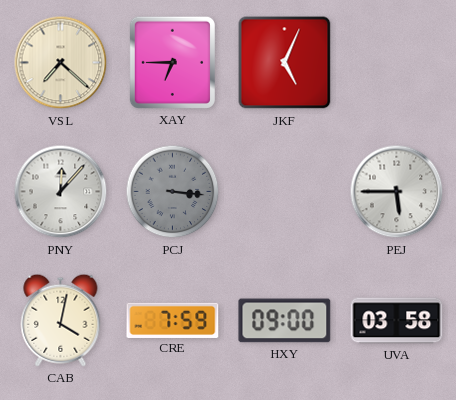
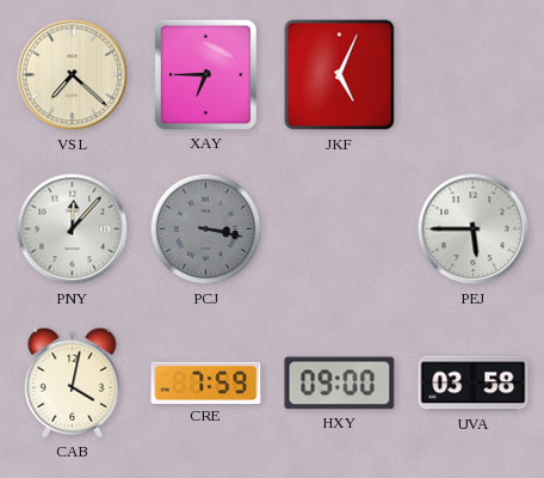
PCJ: 3:16 -> 3:17 (206, 229)
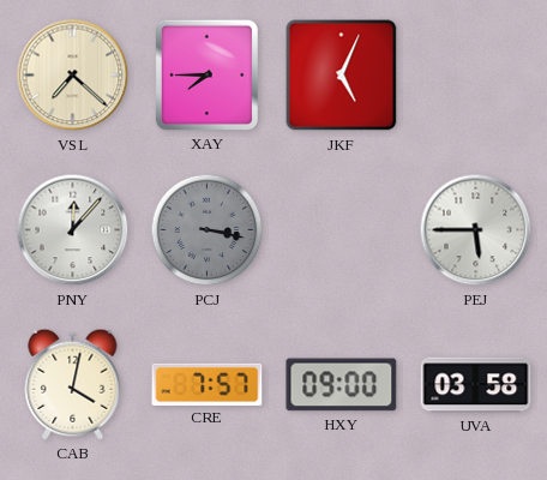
XAY: 6:45 -> 7:45 (206, 74)
CRE: 7:59 -> 7:57 (208, 384)
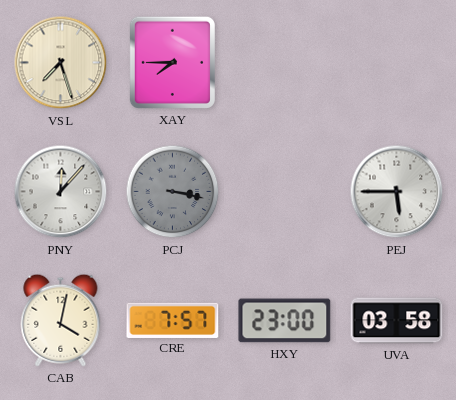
VSL: 7:22 -> 7:27 (61, 63)
JKF: 5:04 -> none (342, 76)
HXY: 09:00 -> 23:00 (285, 321)
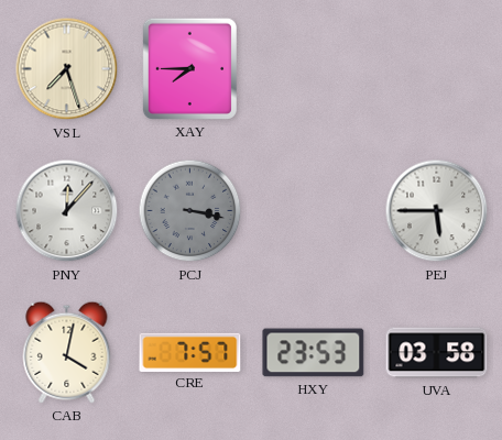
HXY: 23:00 -> 23:53 (314, 353)
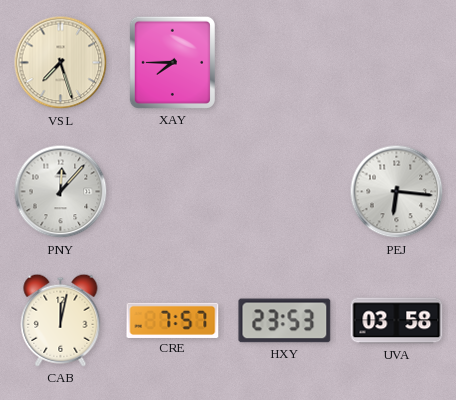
PCJ: 3:17 -> none (190, 211)
PEJ: 5:45 -> 6:16 (397, 192)
CAB: 4:02 -> 12:02 (61, 320)
